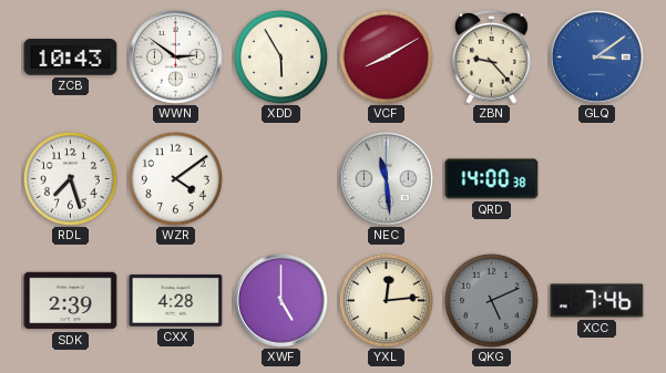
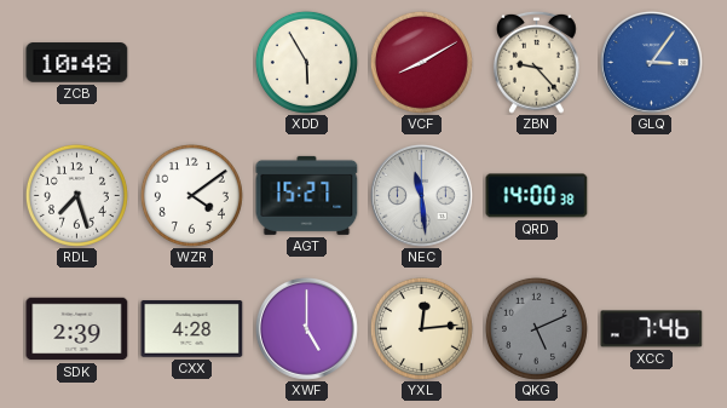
ZCB: 10:43 -> 10:48 (77, 63)
WWN: 2:51 -> none (176, 58)
GLQ: 3:09 -> 3:06 (652, 63)
AGT: none -> 15:27 (307, 195)
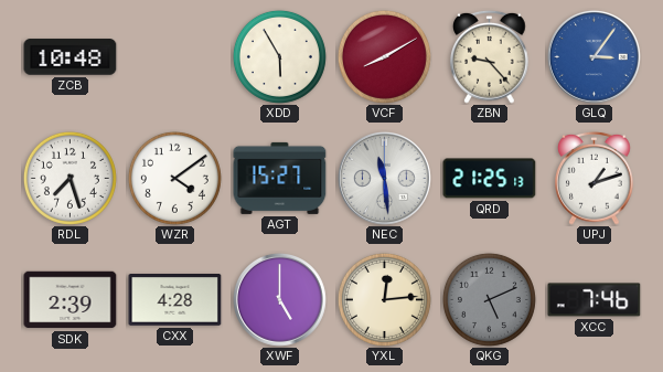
QRD: 14:00 -> 21:25 (490, 179)
UPJ: none -> 1:12 (595, 178)
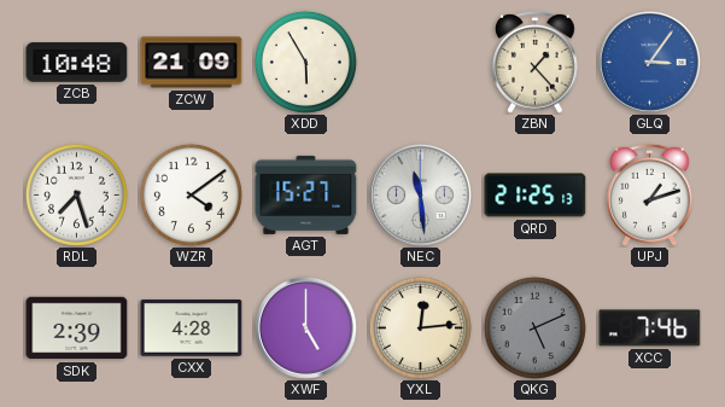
ZCW: none -> 21:09 (192, 63)
VCF: 8:10 -> none (384, 56)
ZBN: 9:23 -> 1:23 (536, 62)
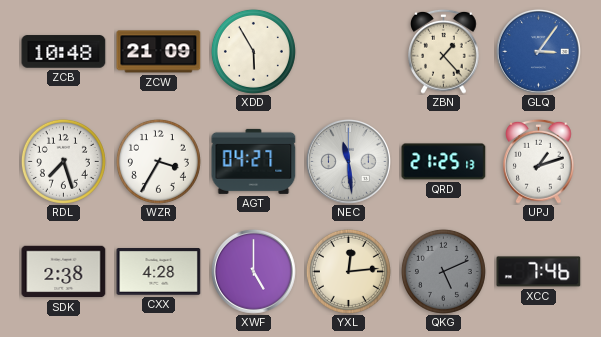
WZR: 4:09 -> 3:35 (158, 161)
AGT: 15:27 -> 04:27 (254, 161)
SDK: 2:39 -> 2:38 (64, 272)
